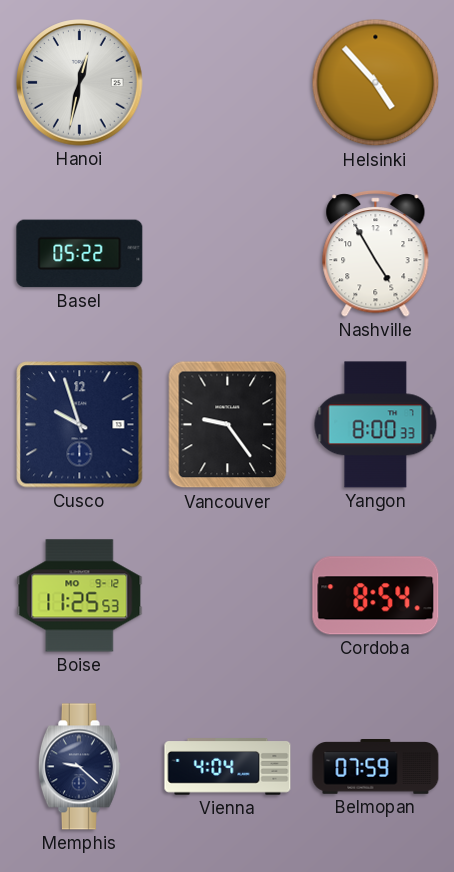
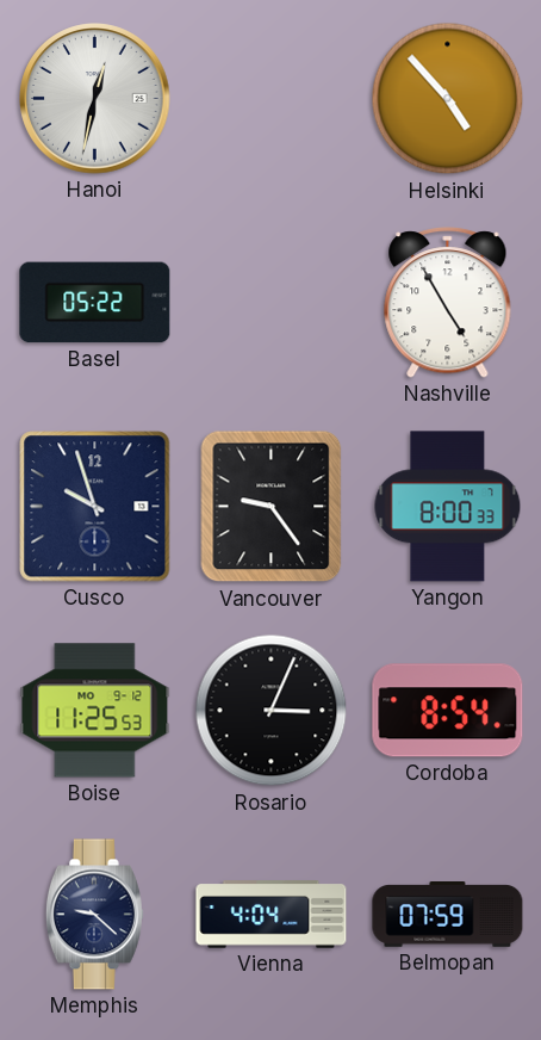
Rosario: none -> 3:04 (272, 711)
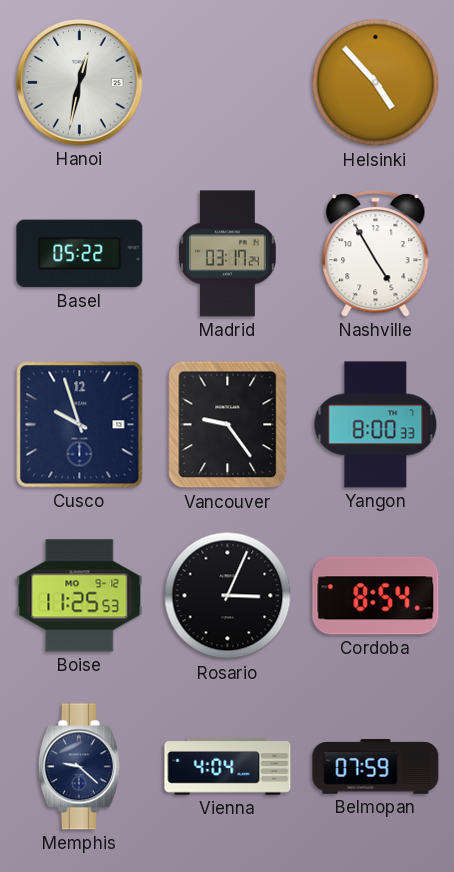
Madrid: none -> 03:17 (228, 254)
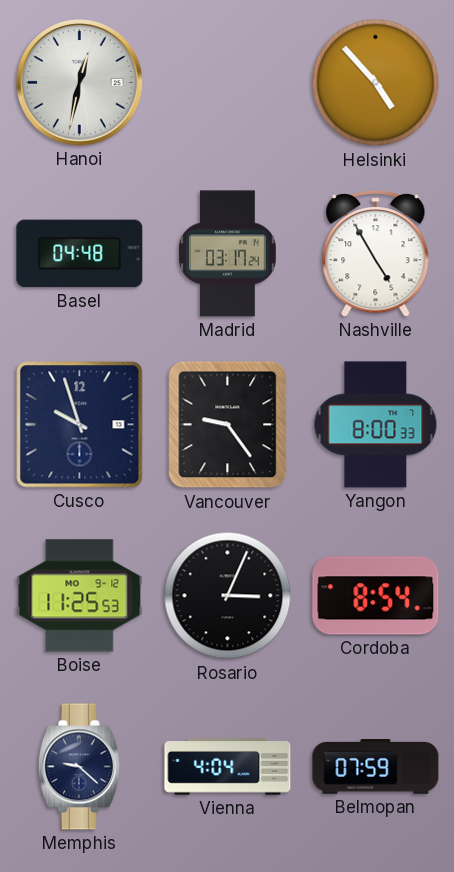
Basel: 05:22 -> 04:48 (80, 254)
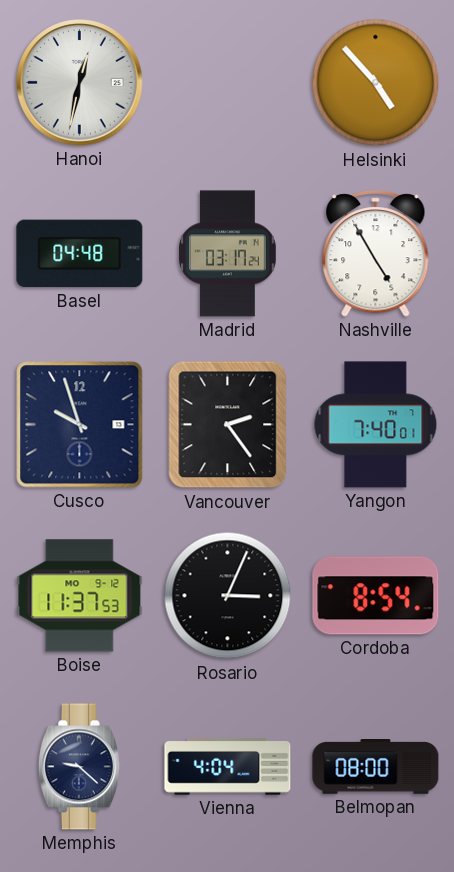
Vancouver: 9:24 -> 2:24 (228, 425)
Yangon: 8:00 -> 7:40 (376, 425)
Boise: 11:25 -> 11:37 (80, 596)
Belmopan: 07:59 -> 08:00 (376, 767)
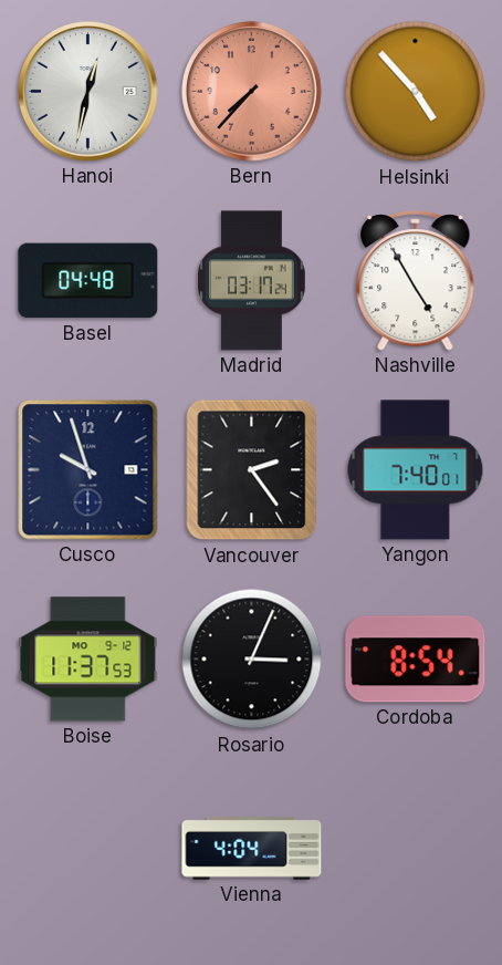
Bern: none -> 7:37 (252, 92)
Memphis: 9:22 -> none (79, 767)
Belmopan: 08:00 -> none (376, 767)
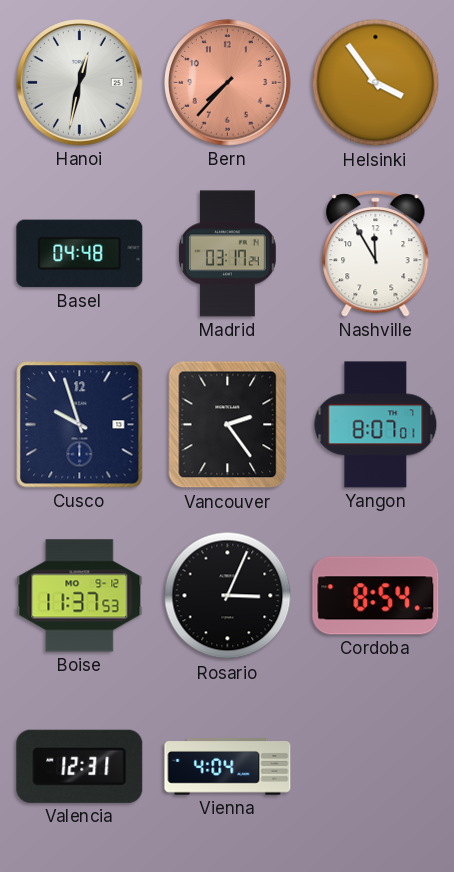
Helsinki: 4:53 -> 3:54 (376, 83)
Nashville: 4:55 -> 11:55 (376, 254)
Yangon: 7:40 -> 8:07 (376, 425)
Valencia: none -> 12:31 (80, 766)
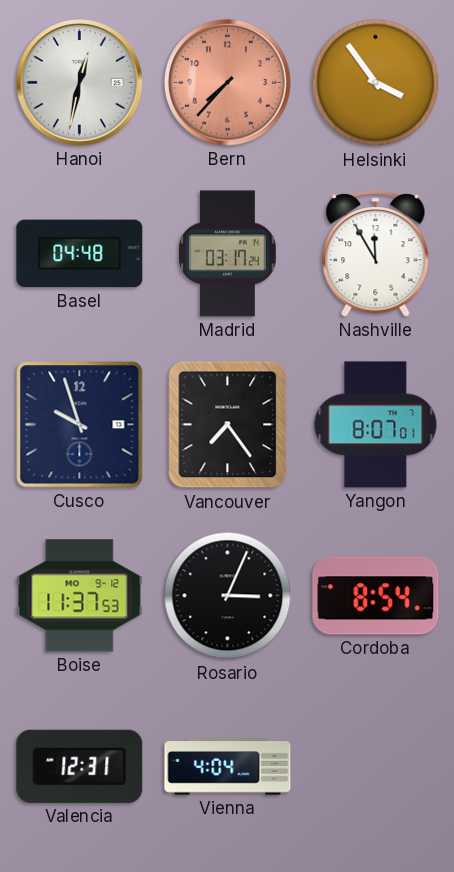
Vancouver: 2:24 -> 7:24 (228, 425)
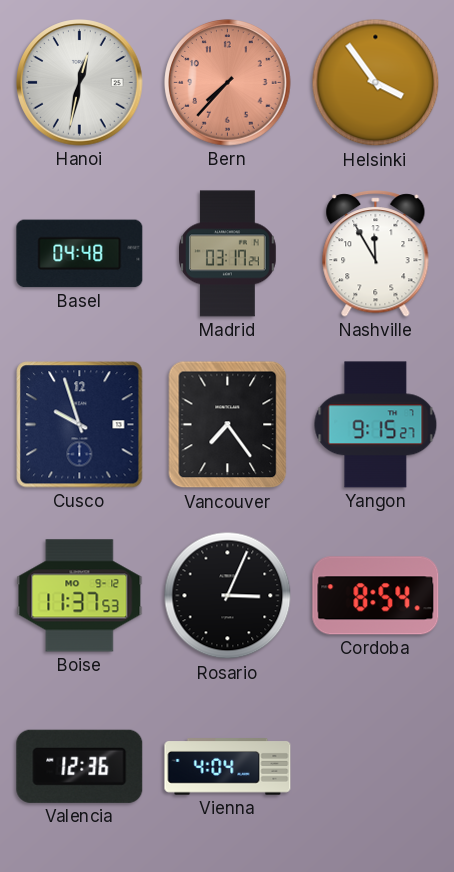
Yangon: 8:07 -> 9:15 (376, 425)
Valencia: 12:31 -> 12:36 (80, 766)
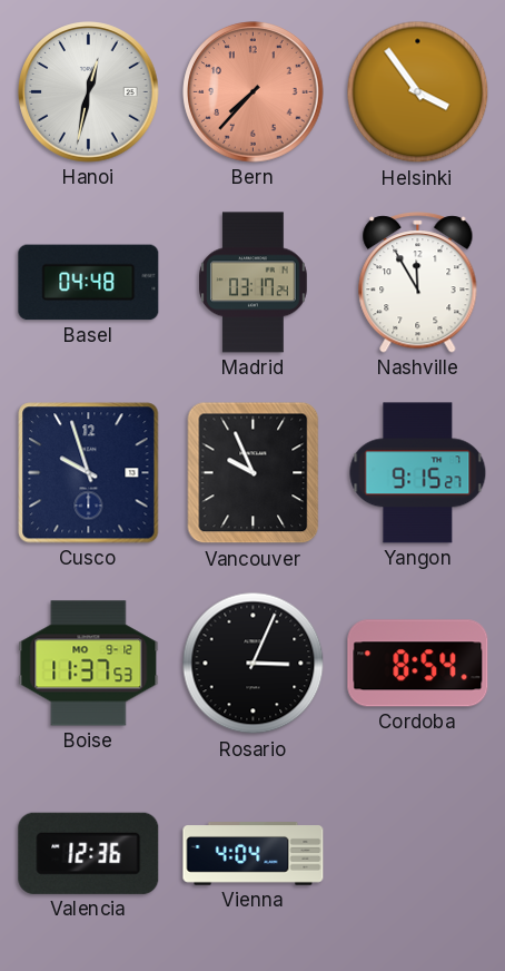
Vancouver: 7:24 -> 9:56 (254, 473)
